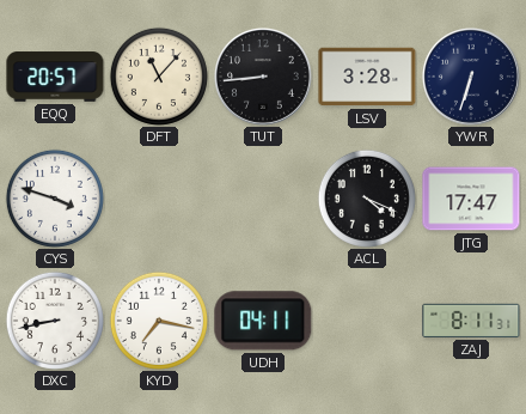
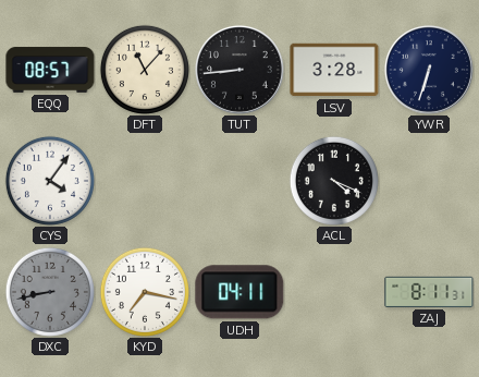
EQQ: 20:57 -> 08:57 (50, 70)
CYS: 3:48 -> 4:06 (50, 181)
JTG: 17:47 -> none (471, 199)
DXC dial: white -> grey (50, 292)
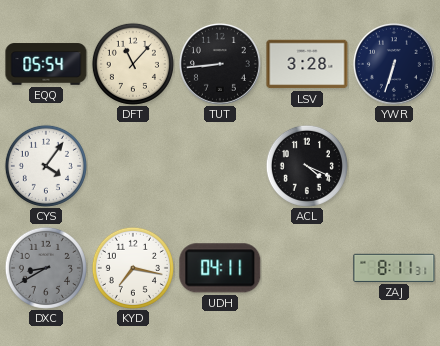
EQQ: 08:57 -> 05:54 (46, 64)
DXC: 8:43 -> 8:40 (46, 268)
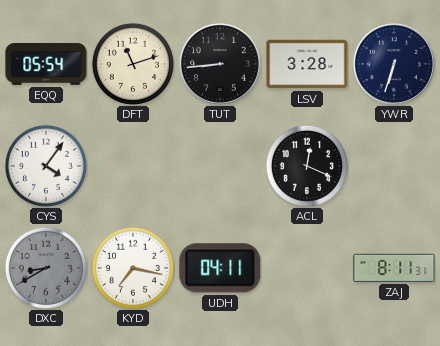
DFT: 11:07 -> 11:12 (133, 64)
ACL: 4:19 -> 12:19 (307, 166)
